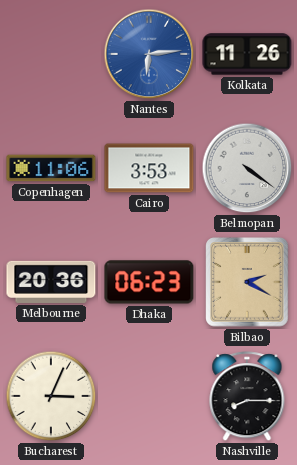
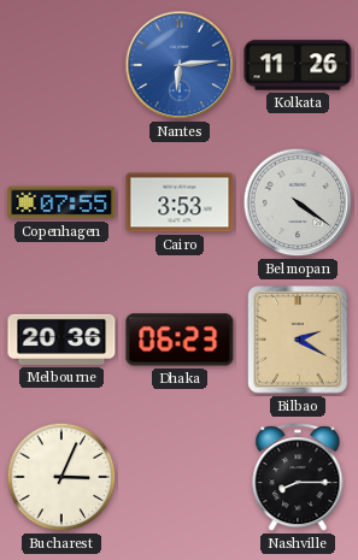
Copenhagen: 11:06 -> 07:55 (61, 202)
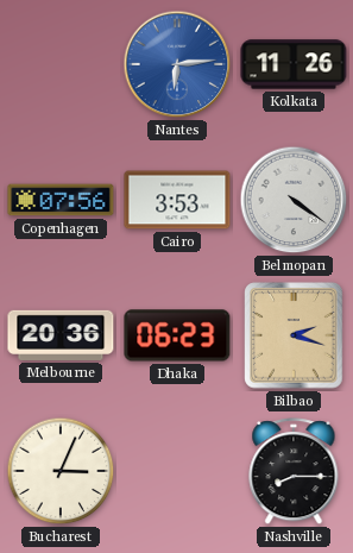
Copenhagen: 07:55 -> 07:56 (61, 200)
Bilbao: 2:20 -> 2:18 (294, 335)
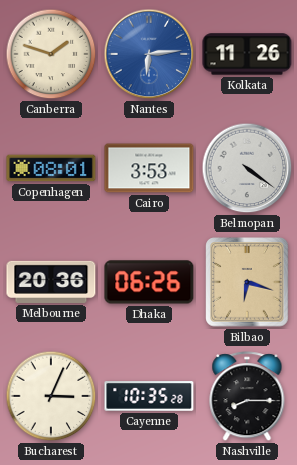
Canberra: none -> 1:48 (51, 54)
Copenhagen: 07:56 -> 08:01 (51, 168)
Dhaka: 06:23 -> 06:26 (149, 282)
Bilbao: 2:18 -> 6:18 (247, 282)
Cayenne: none -> 10:35 (149, 396)
